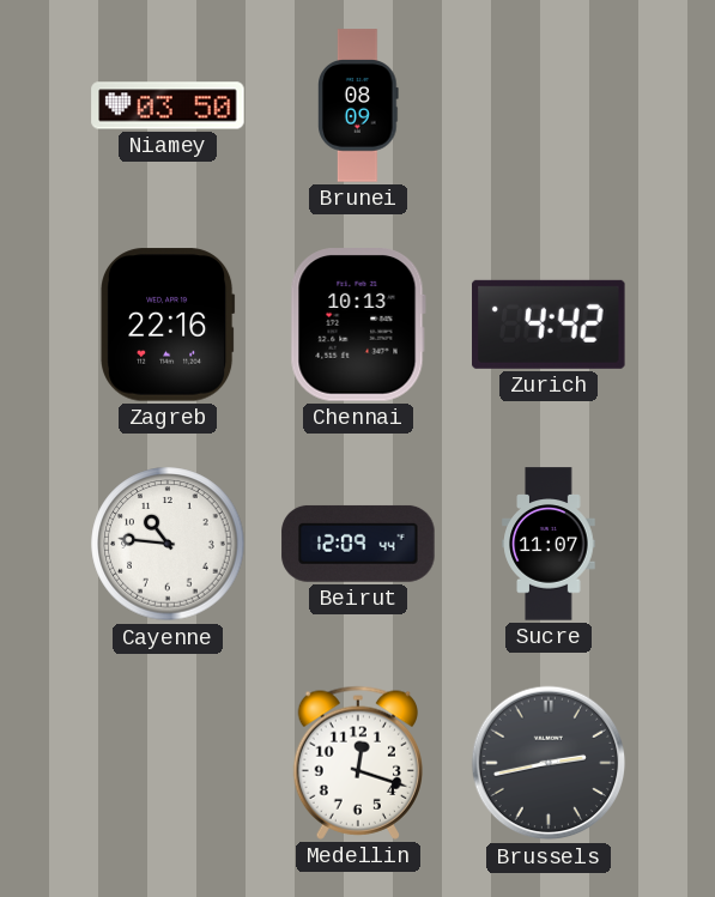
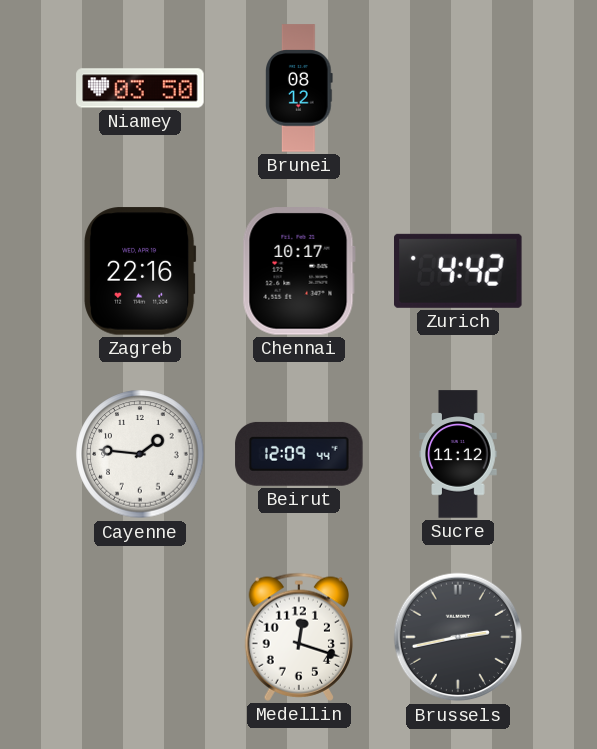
Brunei: 08:09 -> 08:12 (299, 88)
Chennai: 10:13 -> 10:17 (299, 271)
Cayenne: 10:46 -> 1:46 (140, 454)
Sucre: 11:07 -> 11:12 (458, 454)
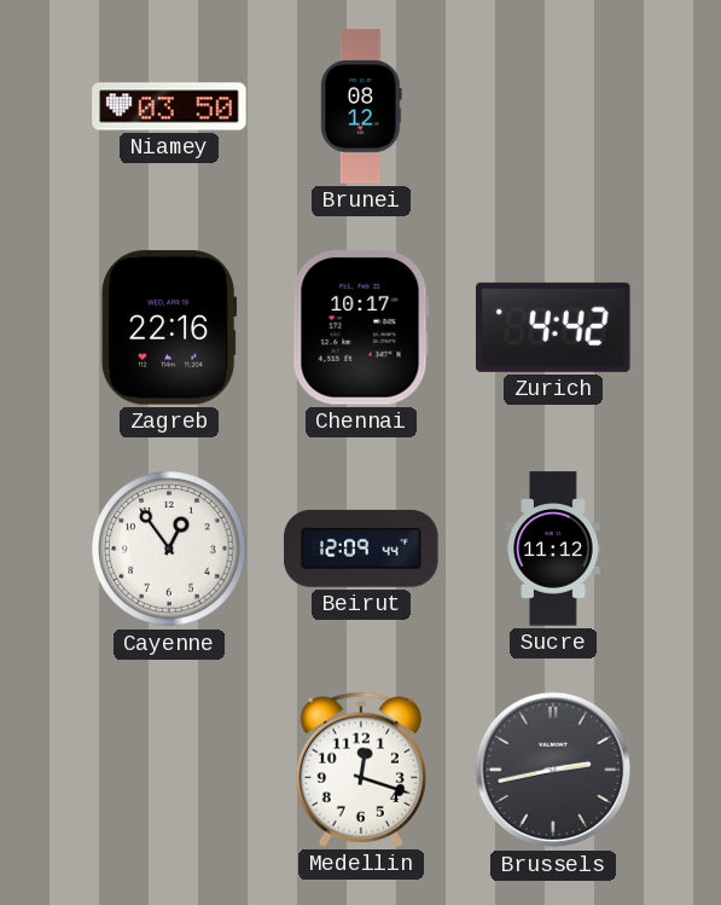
Cayenne: 1:46 -> 12:54 (169, 549)
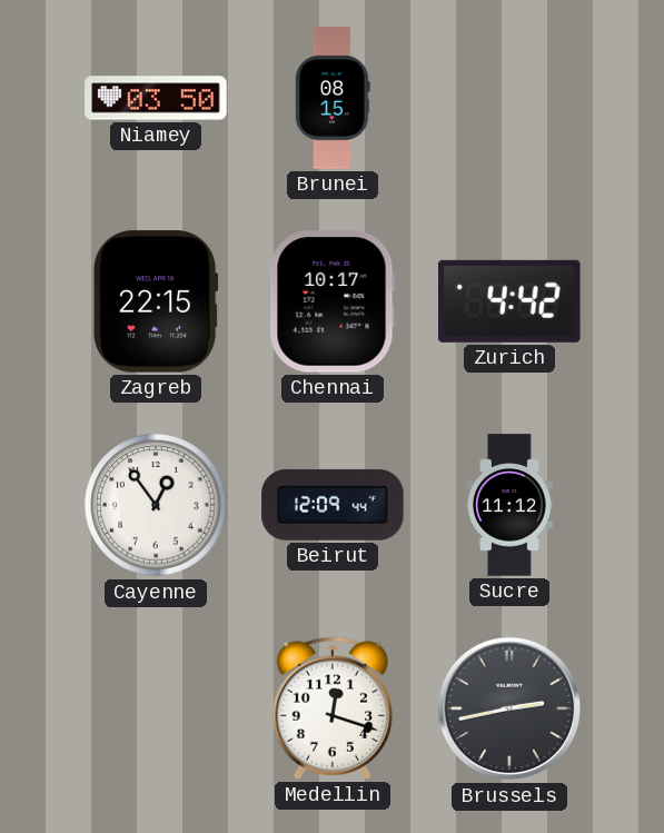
Brunei: 08:12 -> 08:15 (333, 98)
Zagreb: 22:16 -> 22:15 (156, 301)
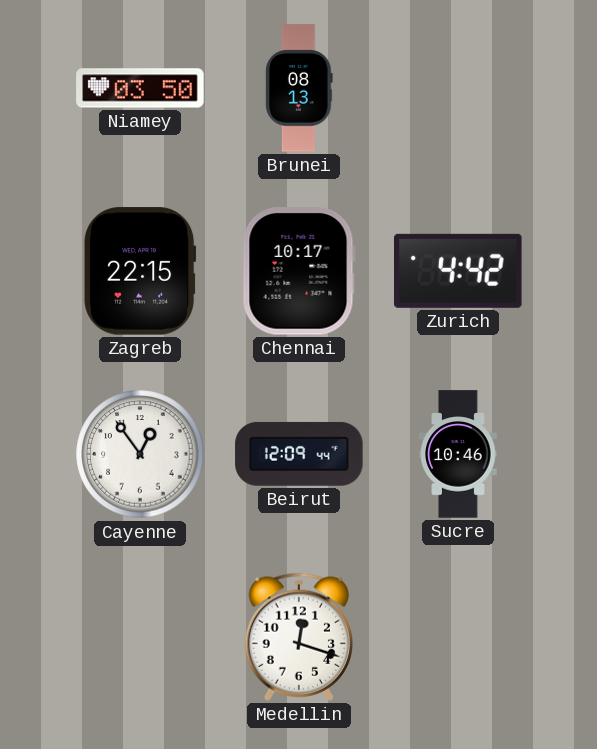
Brunei: 08:15 -> 08:13 (299, 88)
Sucre: 11:12 -> 10:46 (458, 454)
Brussels: 2:43 -> none (509, 708)
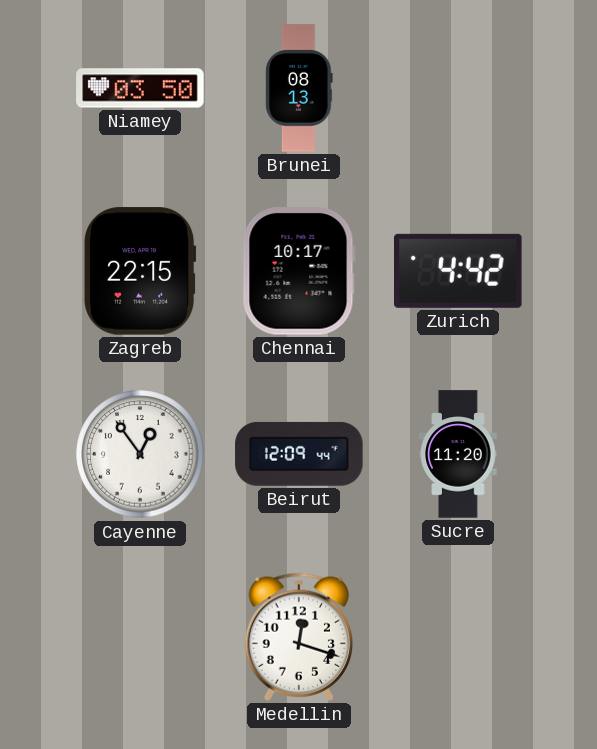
Sucre: 10:46 -> 11:20 (458, 454)
